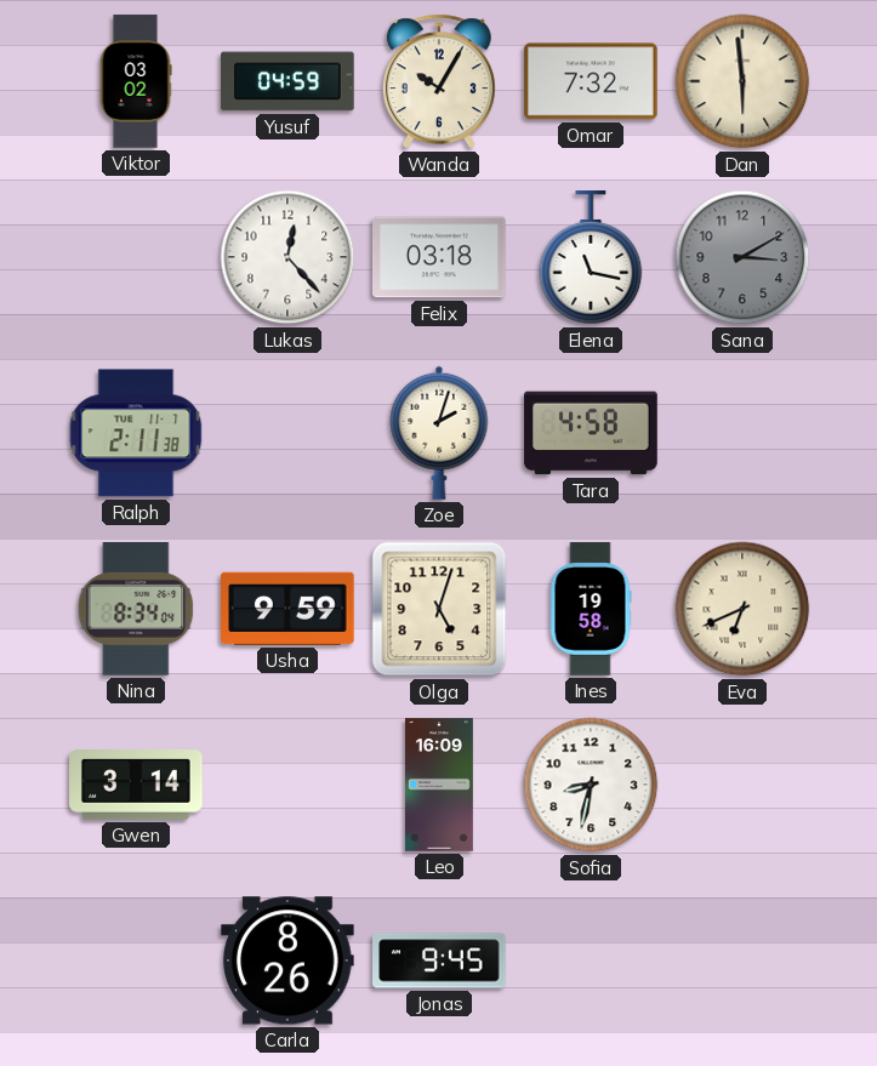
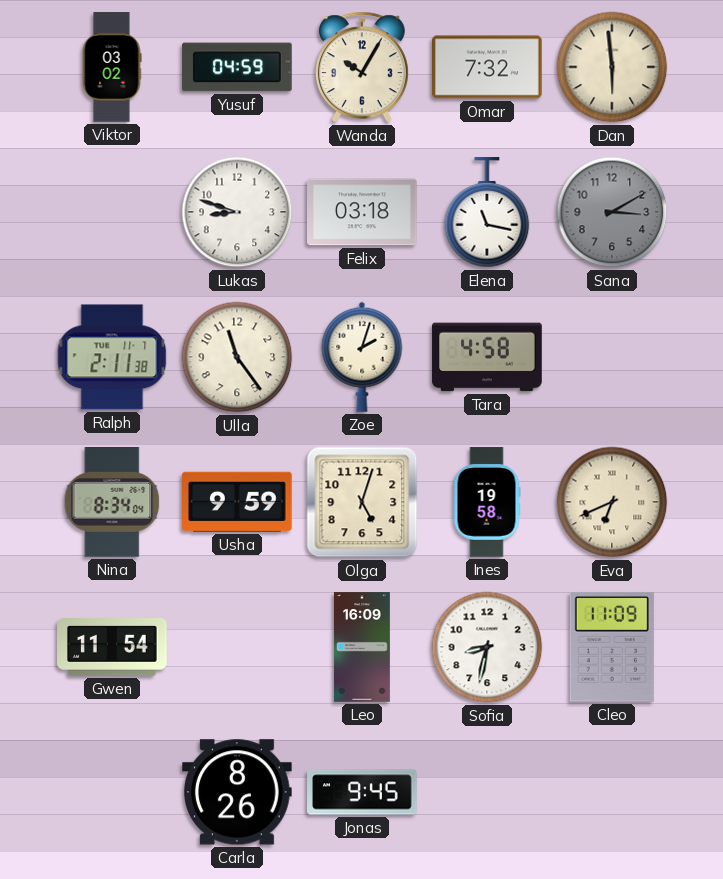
Lukas: 12:23 -> 8:48 (237, 212)
Ulla: none -> 11:24 (237, 357)
Gwen: 3:14 -> 11:54 (112, 648)
Cleo: none -> 11:09 (612, 647)
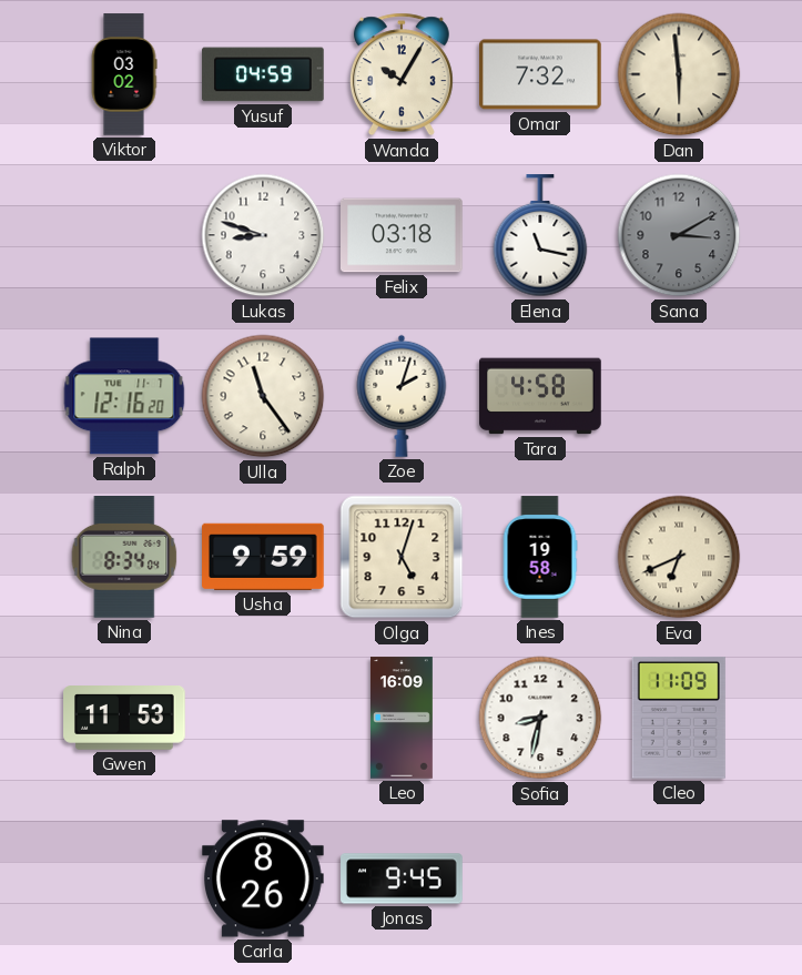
Ralph: 2:11 -> 12:16 (124, 396)
Gwen: 11:54 -> 11:53 (124, 719)
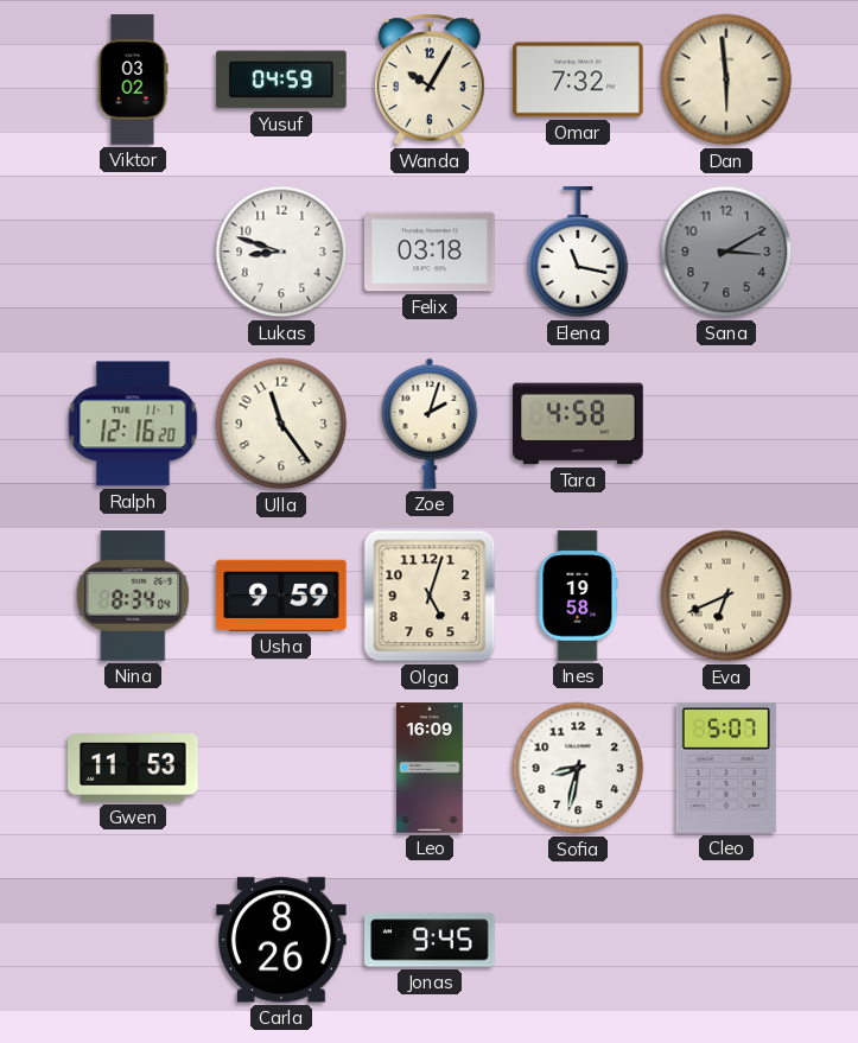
Cleo: 11:09 -> 5:07 (726, 768)
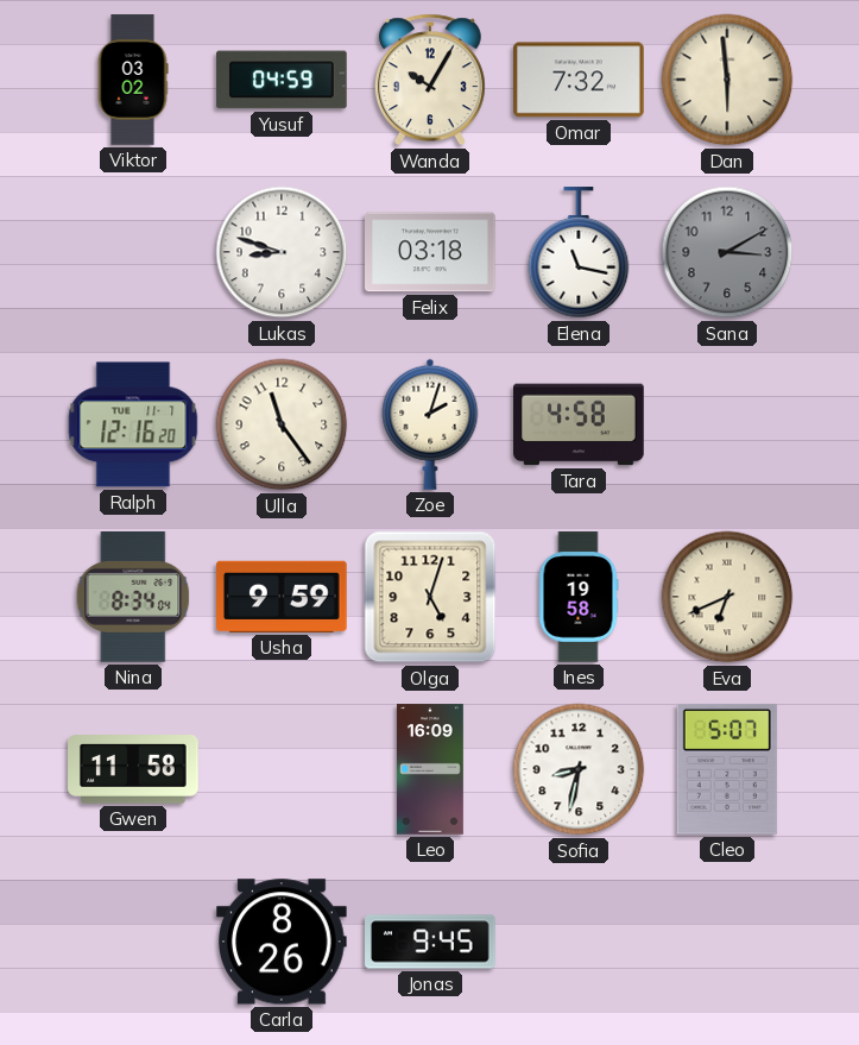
Gwen: 11:53 -> 11:58 (133, 770)
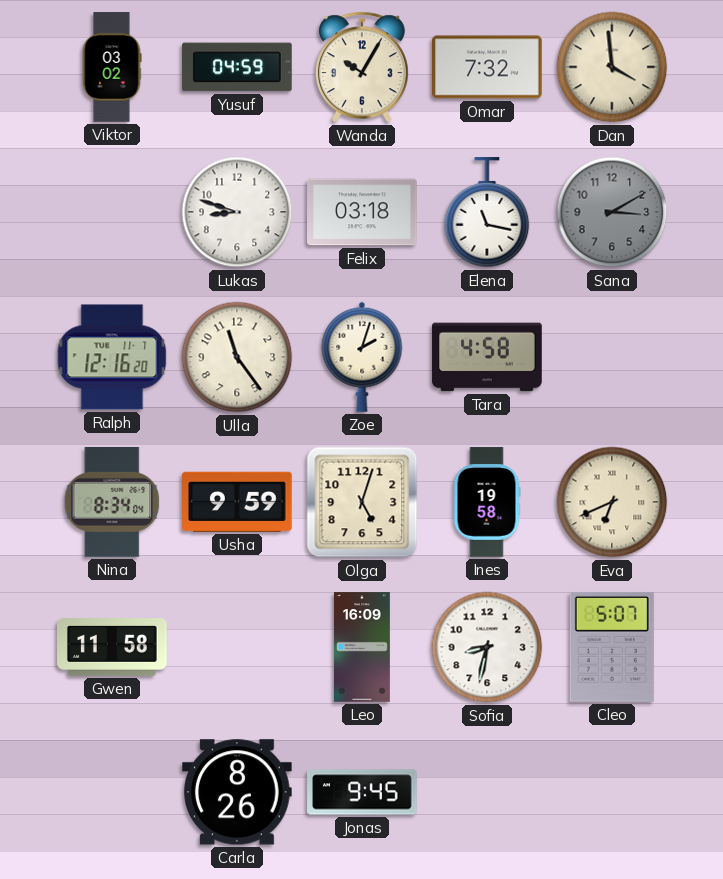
Dan: 5:59 -> 3:59 (612, 67)
